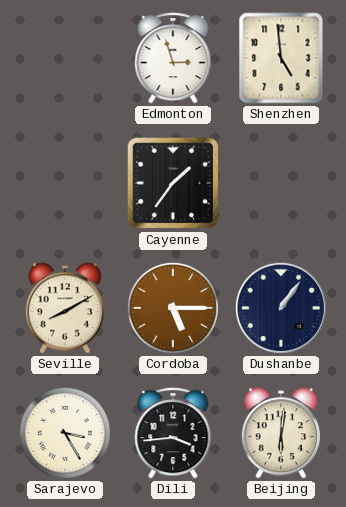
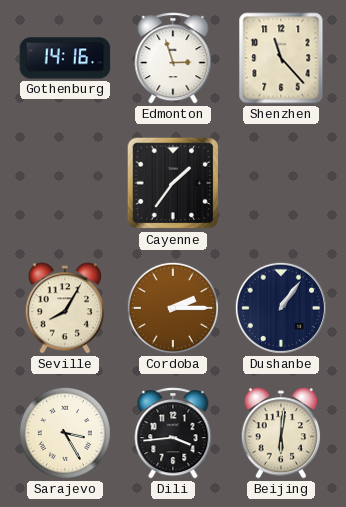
Gothenburg: none -> 14:16 (65, 58)
Shenzhen: 4:59 -> 11:23 (281, 58)
Seville: 8:10 -> 8:05 (65, 308)
Cordoba: 5:15 -> 2:15 (173, 308)
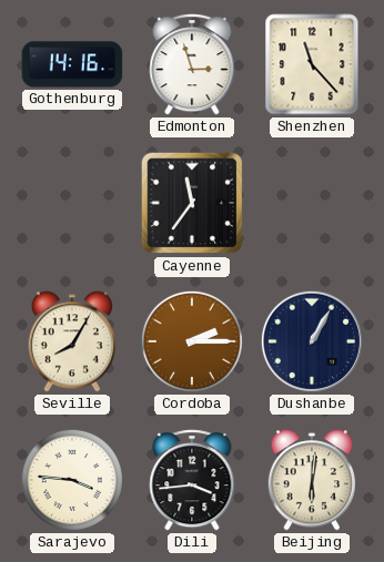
Cayenne: 1:36 -> 11:36 (192, 203)
Dushanbe: 1:06 -> 1:05 (312, 341)
Sarajevo: 3:25 -> 3:46 (72, 480)
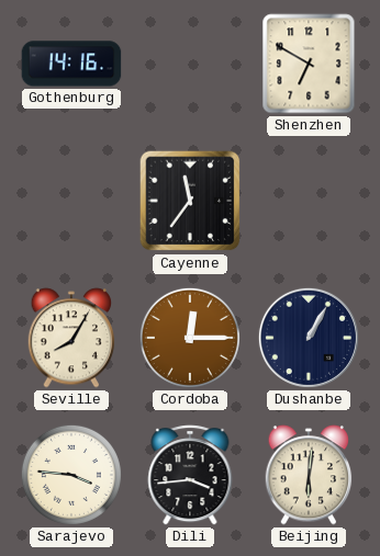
Edmonton: 2:57 -> none (192, 64)
Shenzhen: 11:23 -> 6:50 (309, 64)
Cordoba: 2:15 -> 12:15 (190, 338)
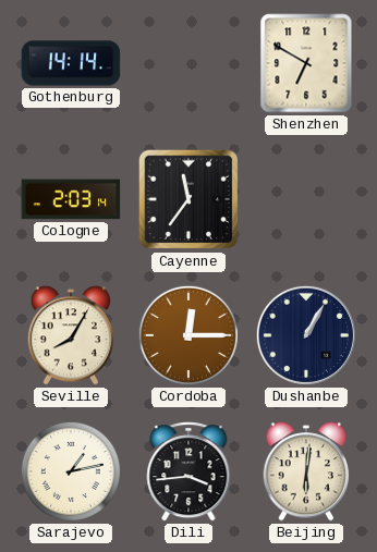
Gothenburg: 14:16 -> 14:14 (71, 63)
Cologne: none -> 2:03 (71, 199)
Sarajevo: 3:46 -> 1:13 (71, 471)
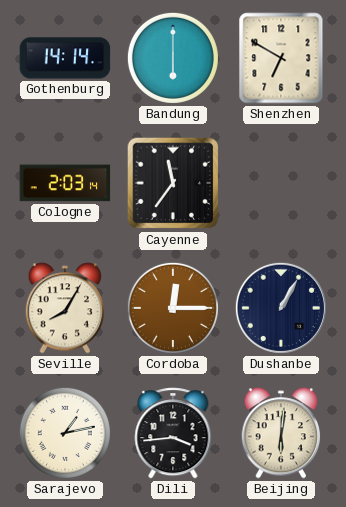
Bandung: none -> 6:00 (173, 58)
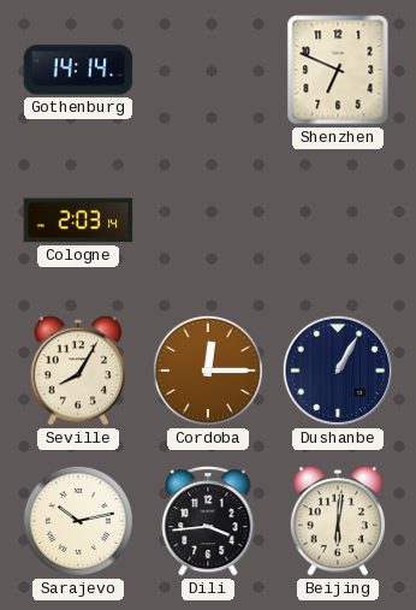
Bandung: 6:00 -> none (173, 58)
Shenzhen: 6:50 -> 6:49 (338, 70)
Cayenne: 11:36 -> none (173, 183)
Sarajevo: 1:13 -> 10:13 (78, 521)
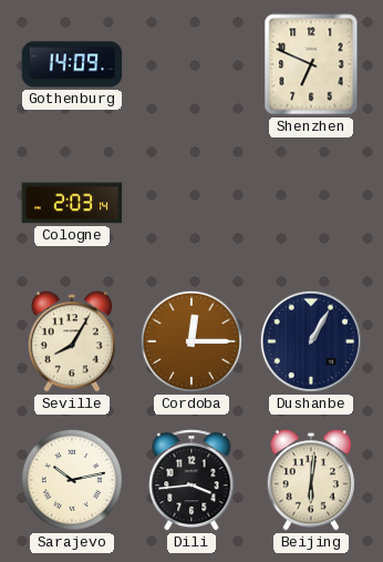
Gothenburg: 14:14 -> 14:09 (72, 64)
